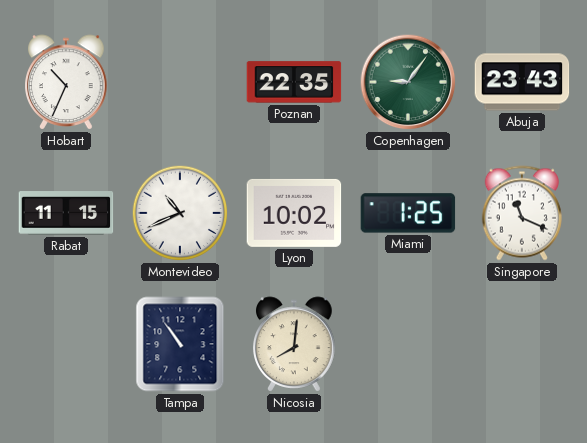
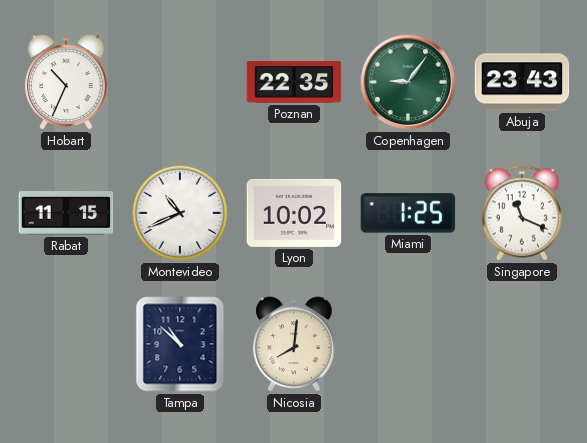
Tampa: 10:54 -> 10:52 (180, 344)
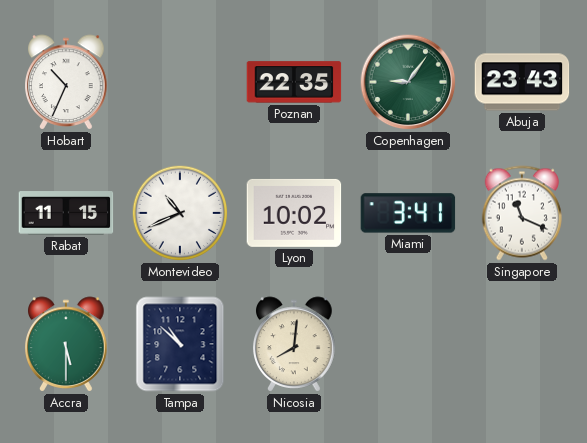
Miami: 1:25 -> 3:41 (408, 213)
Accra: none -> 5:30 (67, 344)
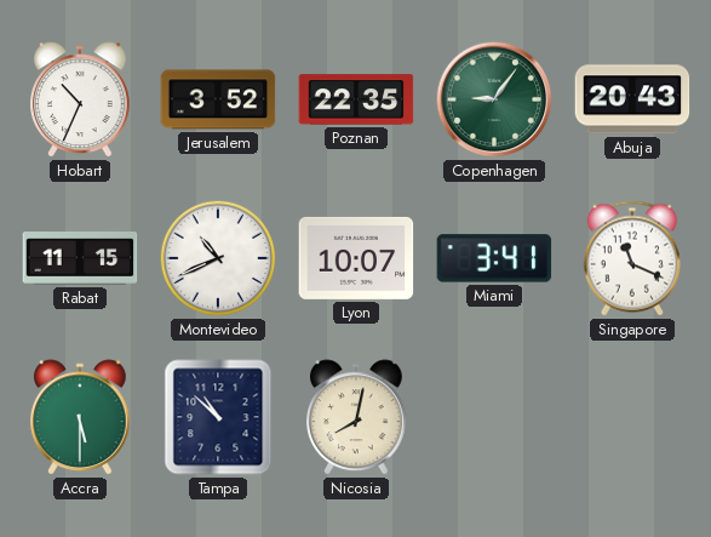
Jerusalem: none -> 3:52 (218, 99)
Abuja: 23:43 -> 20:43 (632, 99)
Lyon: 10:02 -> 10:07 (356, 258)
Nicosia: 8:01 -> 8:02 (357, 417)
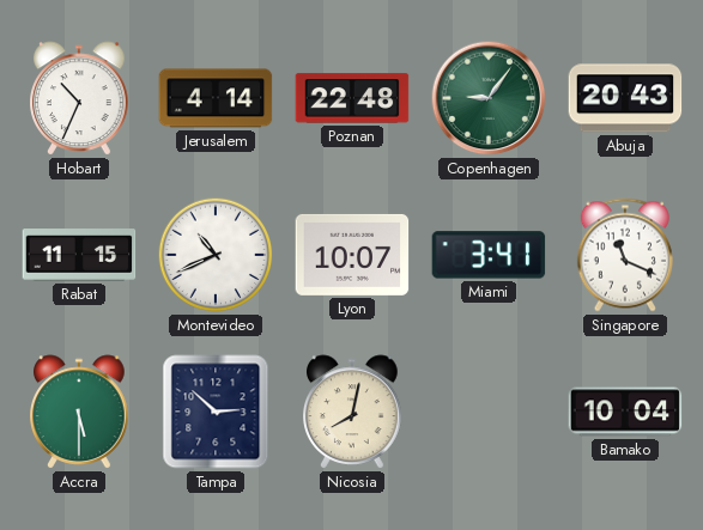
Jerusalem: 3:52 -> 4:14 (216, 98)
Poznan: 22:35 -> 22:48 (352, 98)
Tampa: 10:52 -> 2:52 (216, 412)
Bamako: none -> 10:04 (625, 412)
